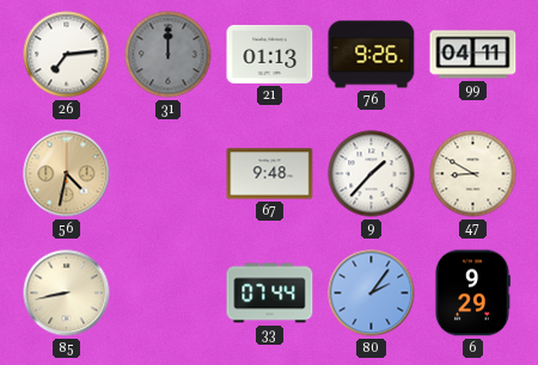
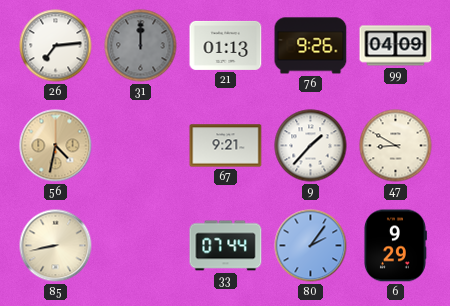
99: 04:11 -> 04:09 (396, 46)
67: 9:48 -> 9:21 (226, 146)
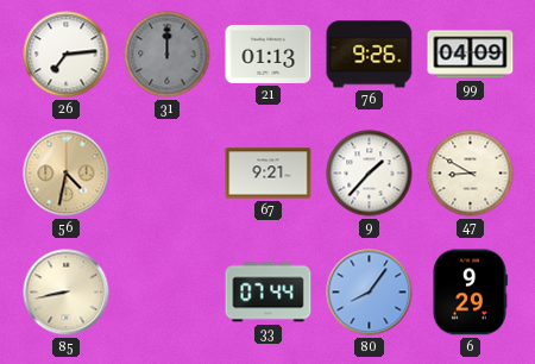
80: 2:06 -> 8:06 (370, 293)
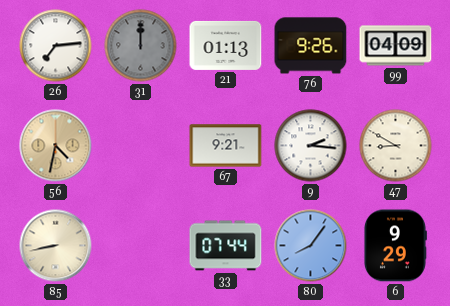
9: 1:37 -> 2:16 (311, 146)
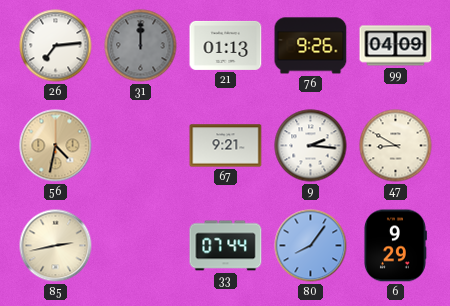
85: 8:43 -> 2:43 (56, 246)
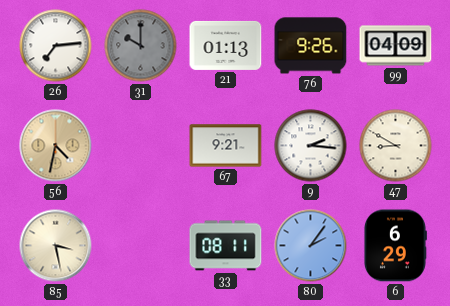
31: 12:00 -> 10:00 (141, 46)
85: 2:43 -> 3:28 (56, 246)
33: 07:44 -> 08:11 (226, 246)
80: 8:06 -> 2:06 (311, 246)
6: 9:29 -> 6:29 (396, 246)
